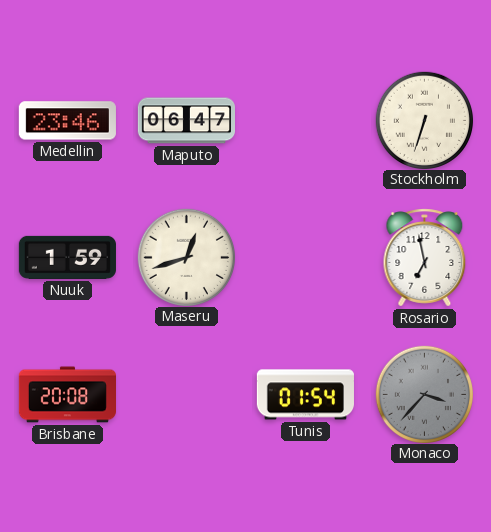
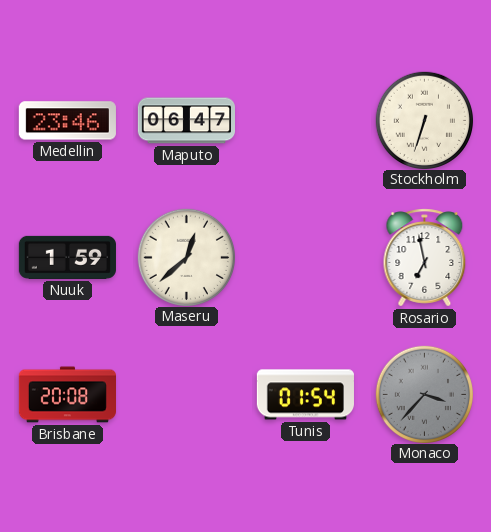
Maseru: 12:42 -> 12:38 (186, 257)
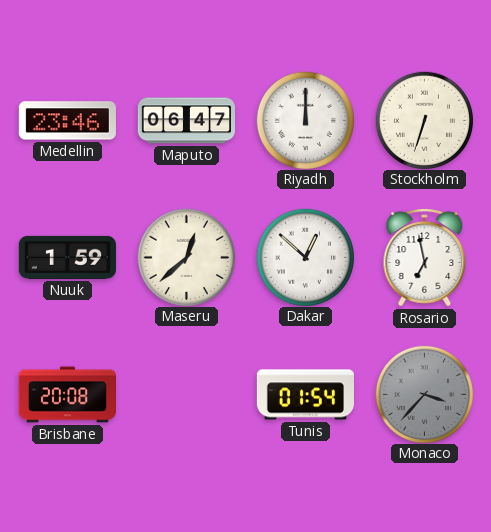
Riyadh: none -> 12:00 (305, 120)
Dakar: none -> 12:52 (305, 257)
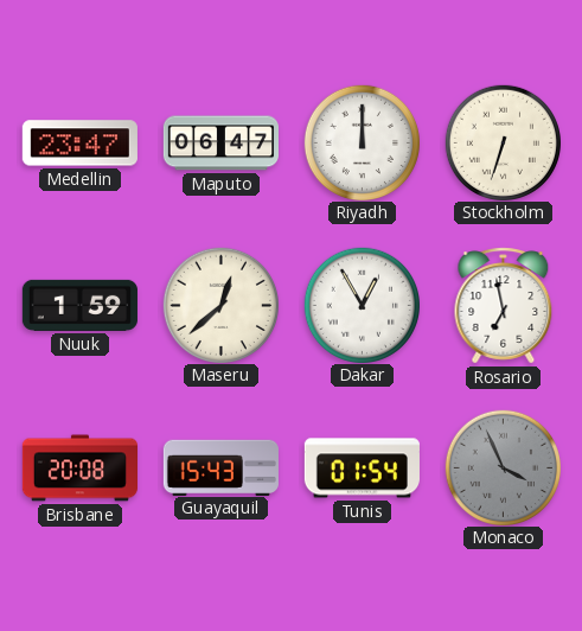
Medellin: 23:46 -> 23:47 (79, 144)
Dakar: 12:52 -> 12:55 (362, 305)
Guayaquil: none -> 15:43 (220, 467)
Monaco: 3:37 -> 3:56 (503, 467)
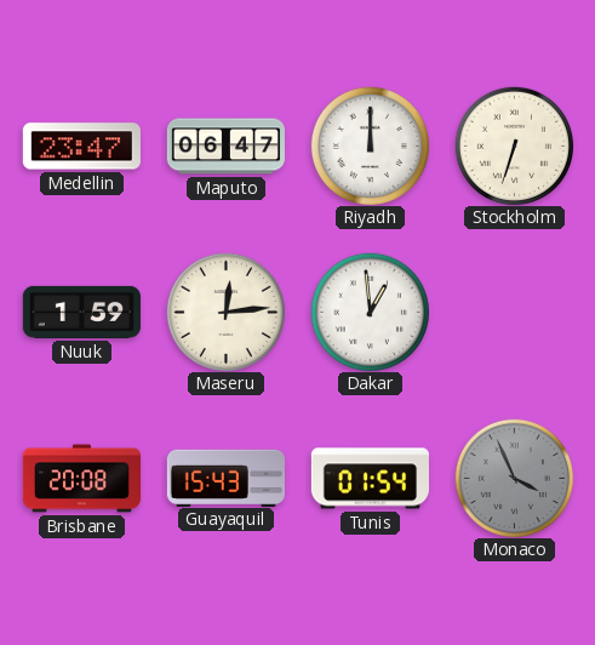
Maseru: 12:38 -> 12:14 (225, 312)
Dakar: 12:55 -> 12:59 (370, 312)
Rosario: 6:58 -> none (504, 306)
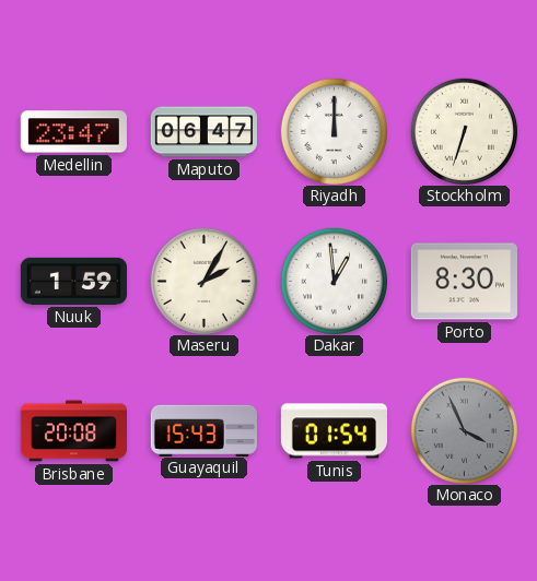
Maseru: 12:14 -> 2:05 (203, 281)
Porto: none -> 8:30 (464, 282)
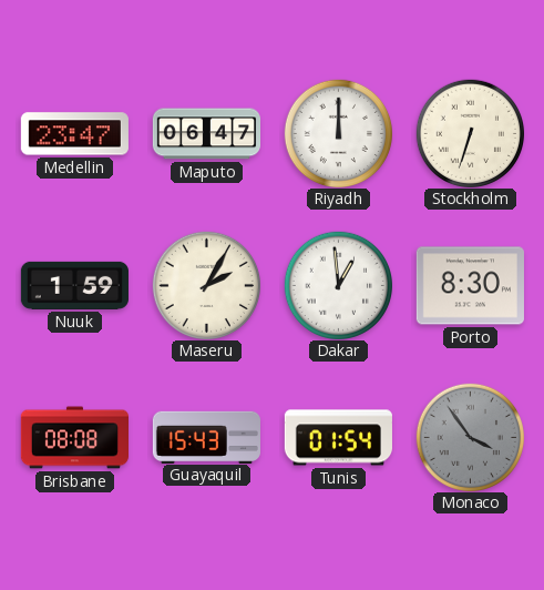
Brisbane: 20:08 -> 08:08 (74, 438)
Monaco: 3:56 -> 3:54 (470, 437)
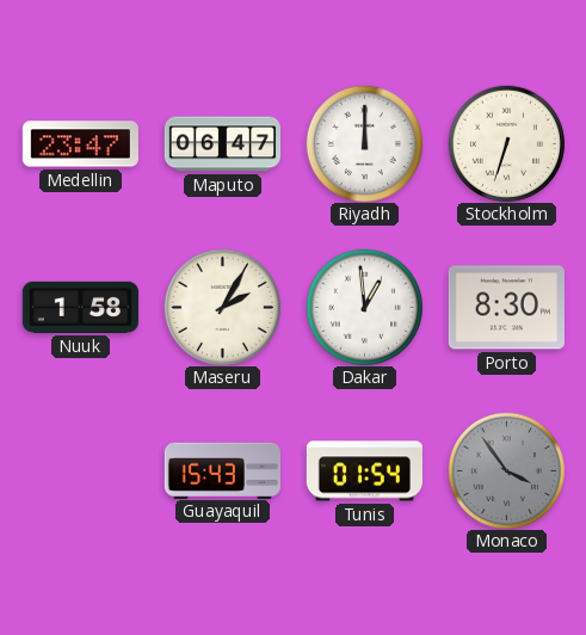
Nuuk: 1:59 -> 1:58 (80, 307)
Brisbane: 08:08 -> none (74, 438)
